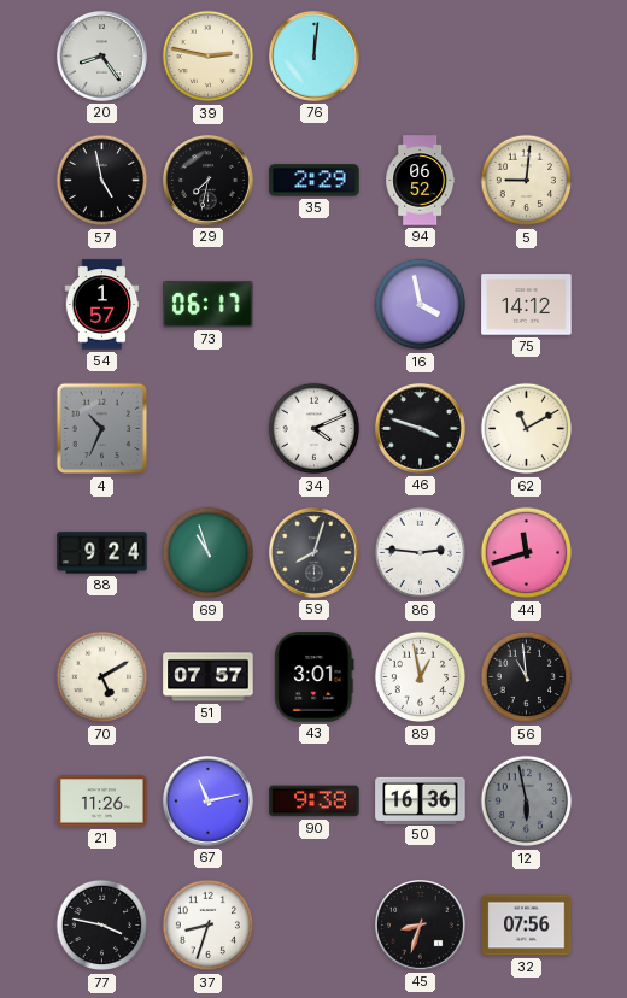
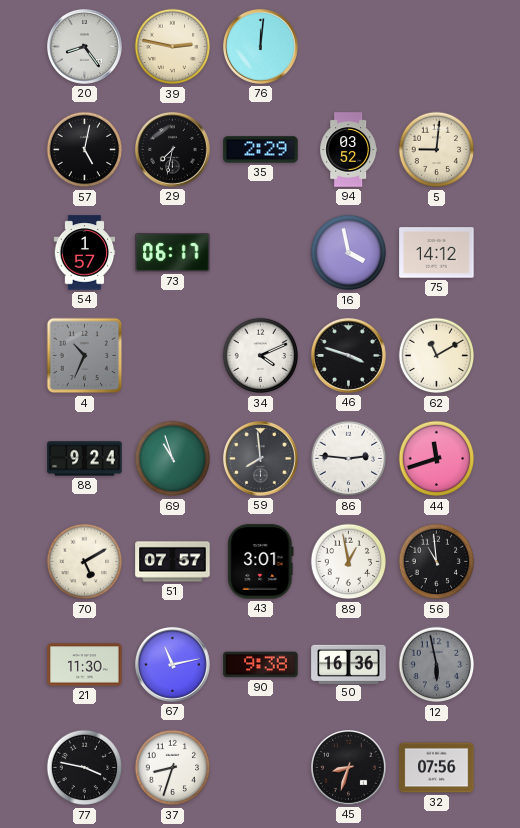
57: 4:58 -> 5:02 (85, 150)
94: 06:52 -> 03:52 (349, 150)
59: 8:03 -> 7:59 (260, 458)
21: 11:26 -> 11:30 (85, 665)
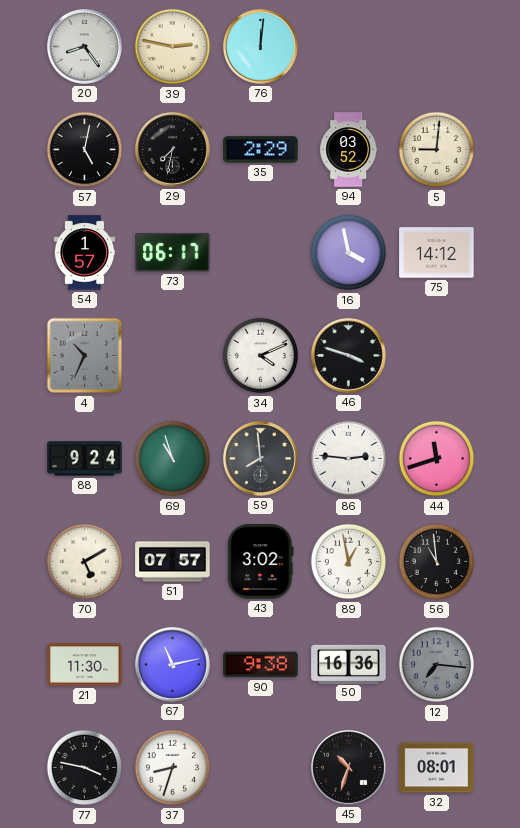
62: 11:10 -> none (437, 356)
43: 3:01 -> 3:02 (261, 562)
12: 5:58 -> 7:16 (437, 665)
45: 8:33 -> 10:33 (348, 767)
32: 07:56 -> 08:01 (437, 768)
